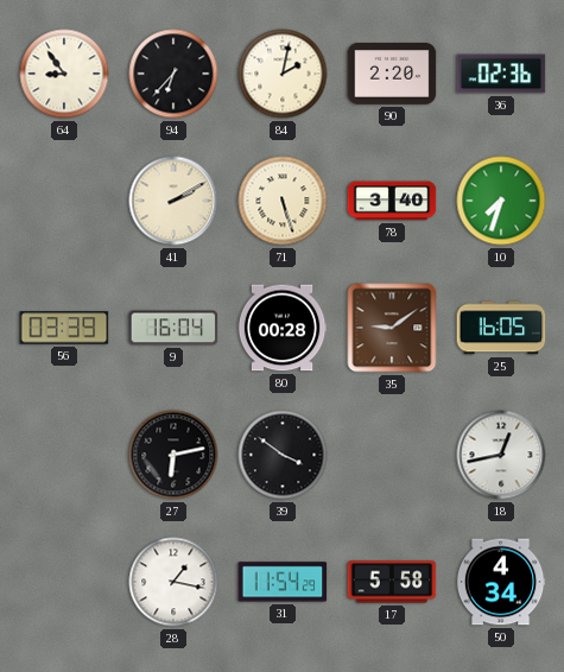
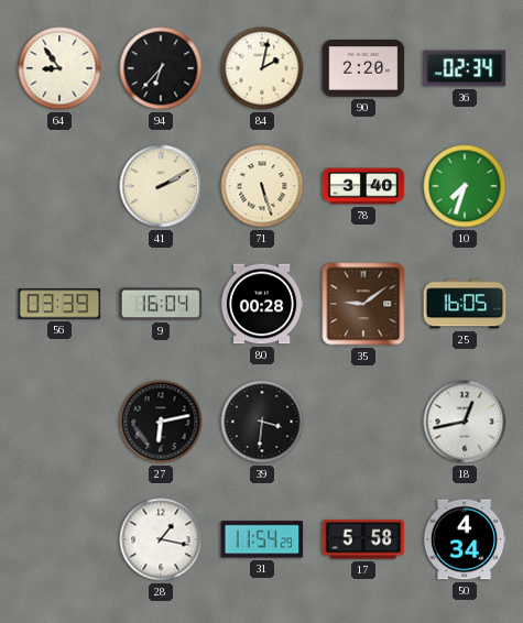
36: 02:36 -> 02:34 (465, 68)
39: 3:51 -> 3:31 (262, 422)
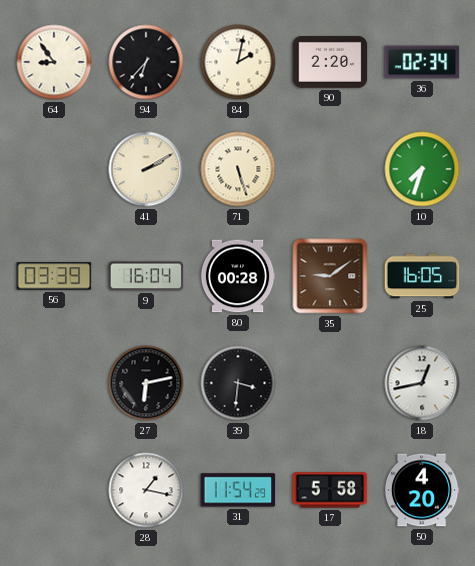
78: 3:40 -> none (363, 186)
50: 4:34 -> 4:20 (422, 490)
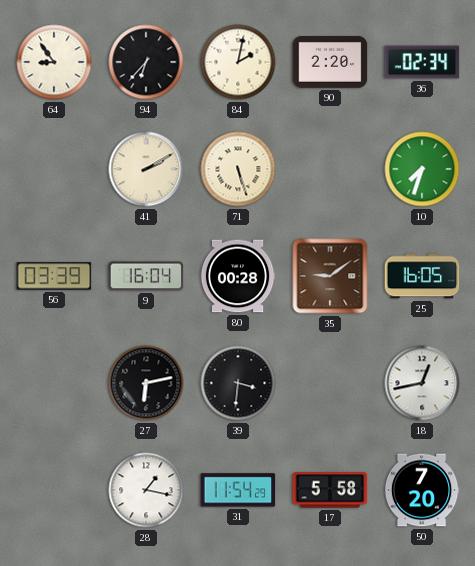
50: 4:20 -> 7:20 (422, 490)
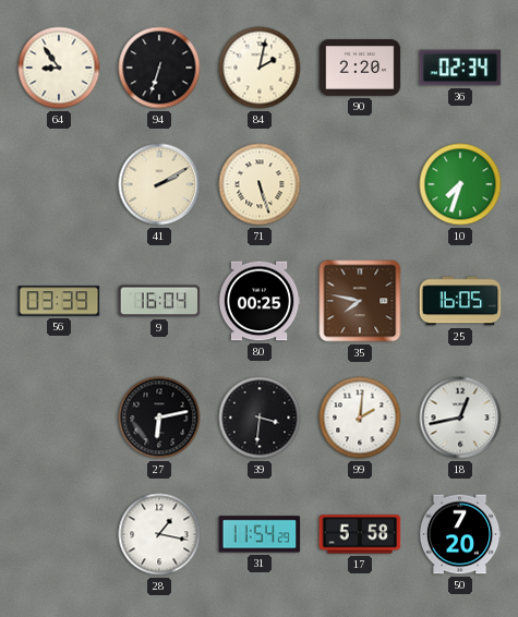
94: 6:37 -> 6:33 (159, 68)
80: 00:28 -> 00:25 (260, 301)
35: 9:09 -> 7:47 (360, 301)
99: none -> 2:01 (360, 418)
